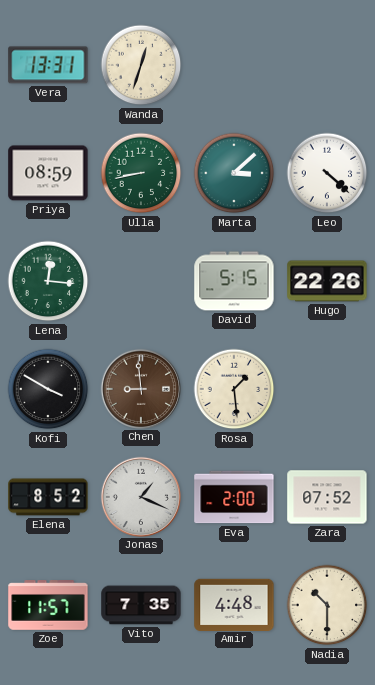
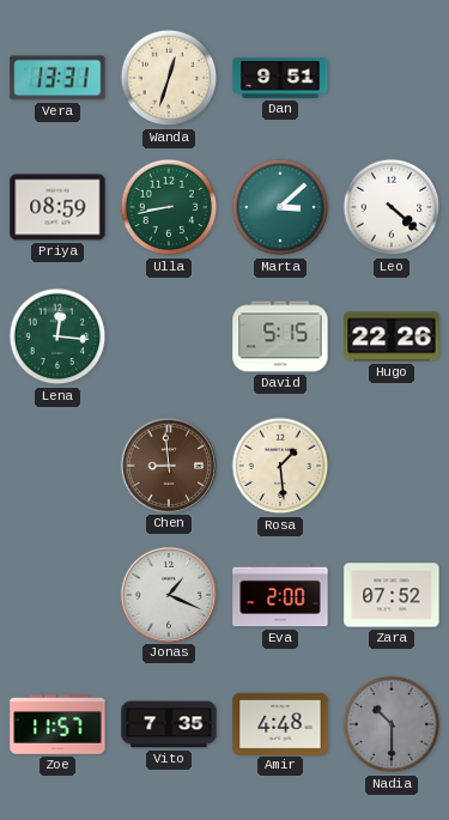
Dan: none -> 9:51 (280, 79)
Kofi: 3:50 -> none (48, 389)
Elena: 8:52 -> none (48, 497)
Nadia dial: cream -> grey (392, 724)
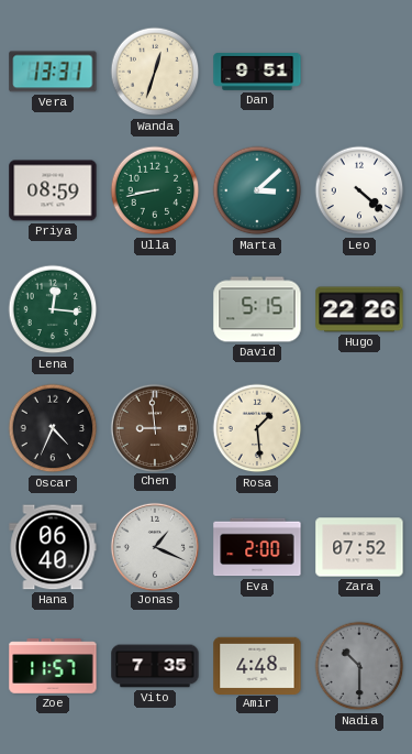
Oscar: none -> 4:34 (53, 428)
Hana: none -> 06:40 (53, 547)
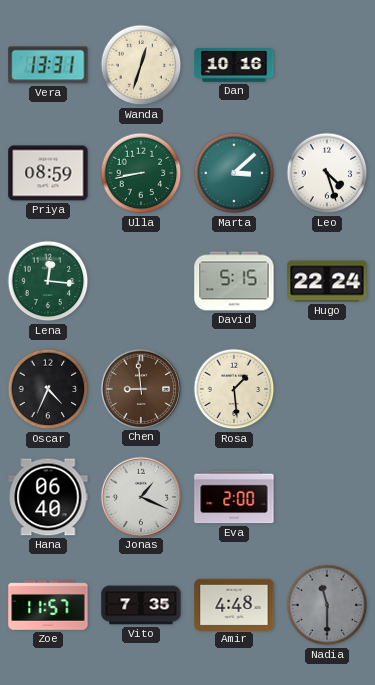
Dan: 9:51 -> 10:16 (234, 66)
Leo: 4:22 -> 4:27 (327, 173)
Hugo: 22:26 -> 22:24 (327, 281)
Zara: 07:52 -> none (359, 547)
Nadia: 10:30 -> 11:30 (327, 605)
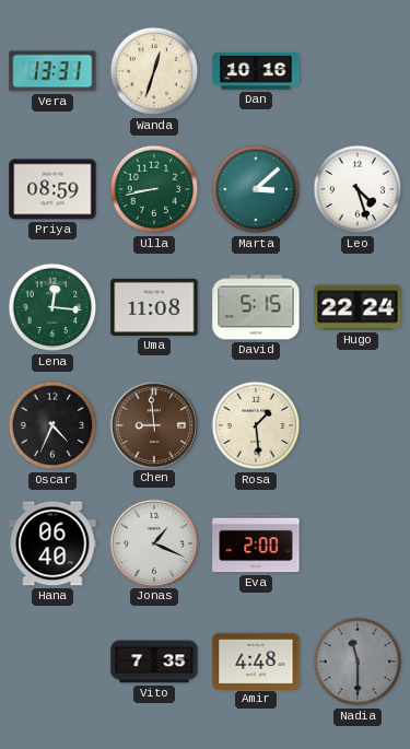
Uma: none -> 11:08 (154, 307)
Zoe: 11:57 -> none (48, 605)
